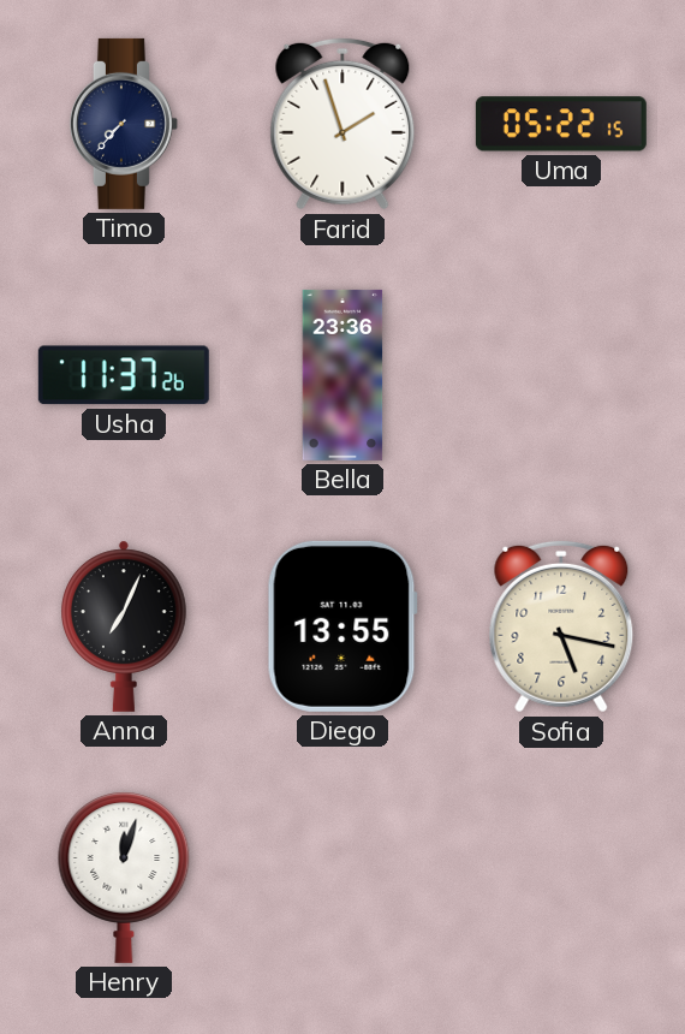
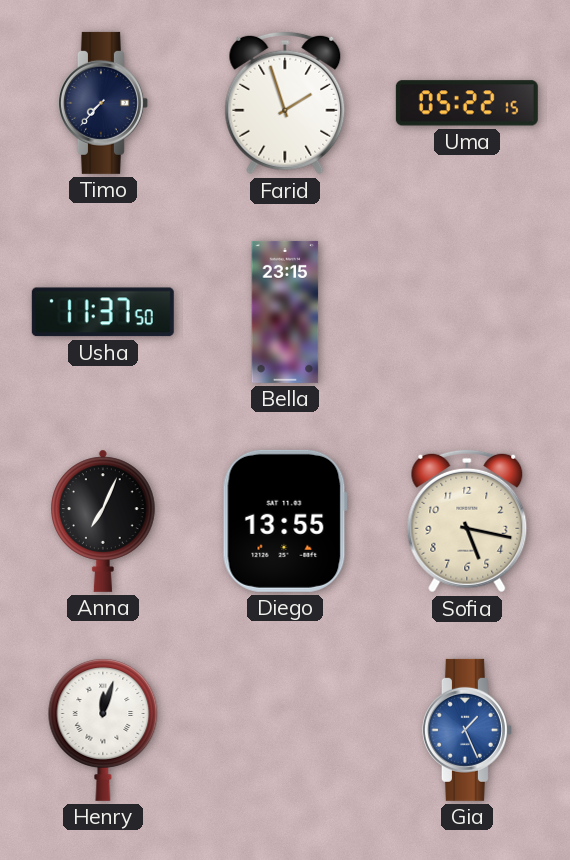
Usha: 11:37:26 -> 11:37:50 (103, 312)
Bella: 23:36 -> 23:15 (285, 312)
Gia: none -> 1:26 (467, 730)
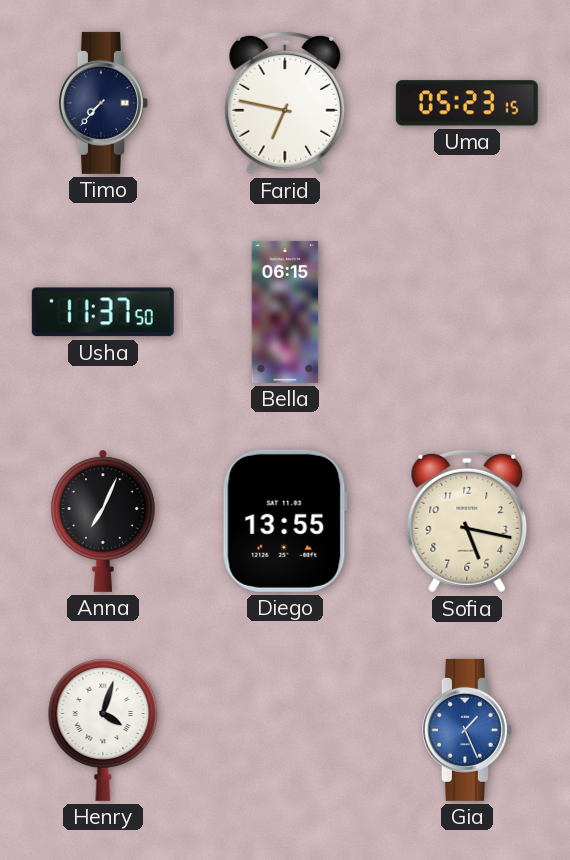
Farid: 1:57 -> 6:47 (285, 103)
Uma: 05:22 -> 05:23 (467, 103)
Bella: 23:15 -> 06:15 (285, 312)
Henry: 12:03 -> 4:03 (103, 730)
